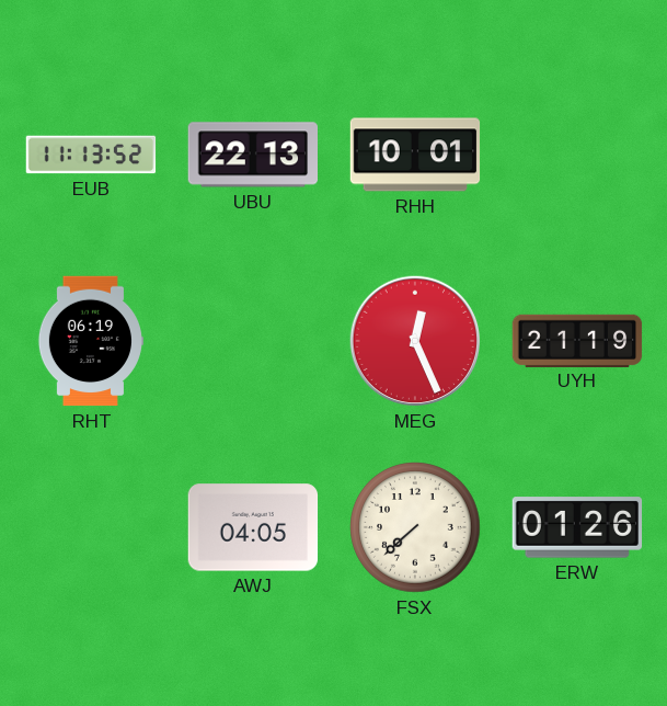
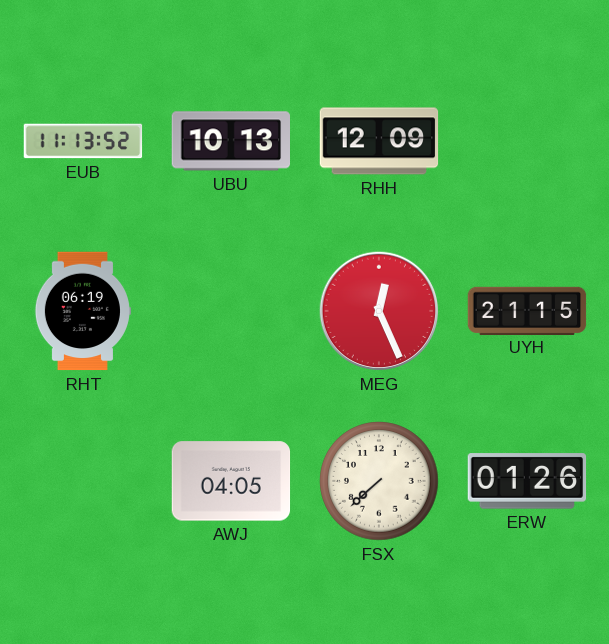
UBU: 22:13 -> 10:13 (231, 141)
RHH: 10:01 -> 12:09 (379, 141)
UYH: 21:19 -> 21:15 (527, 310)
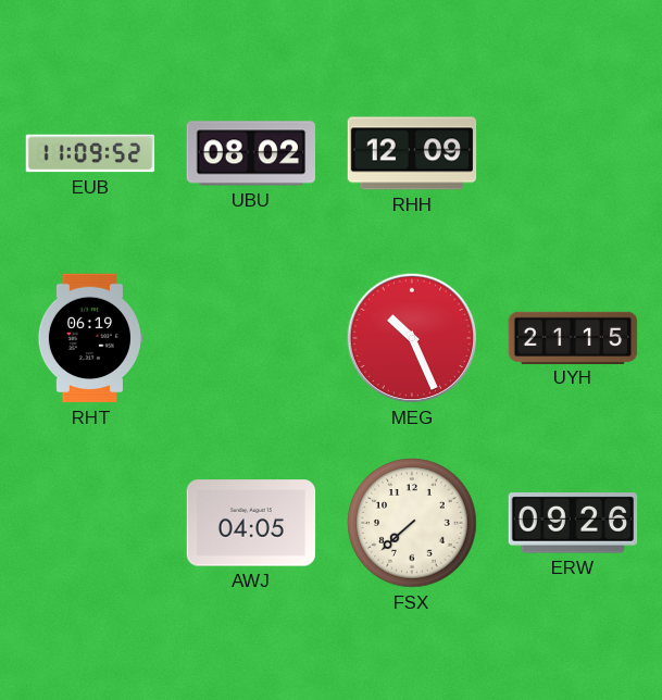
EUB: 11:13 -> 11:09 (90, 153)
UBU: 10:13 -> 08:02 (251, 153)
MEG: 12:26 -> 10:26 (412, 338)
ERW: 01:26 -> 09:26 (573, 523)
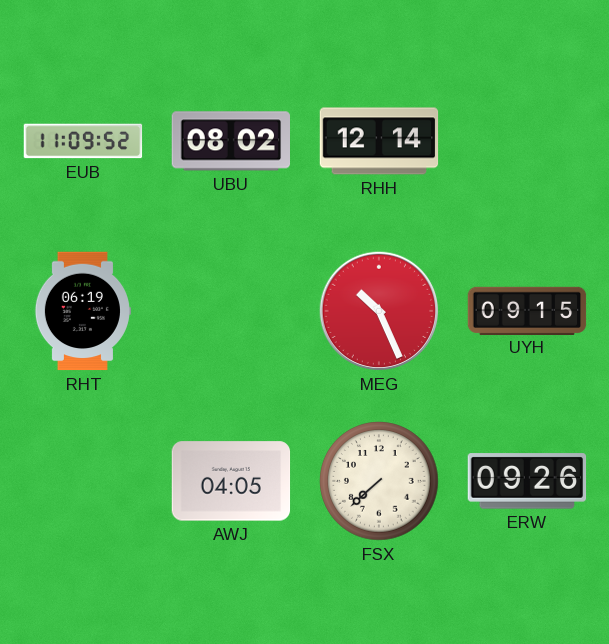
RHH: 12:09 -> 12:14 (379, 141)
UYH: 21:15 -> 09:15 (527, 310)
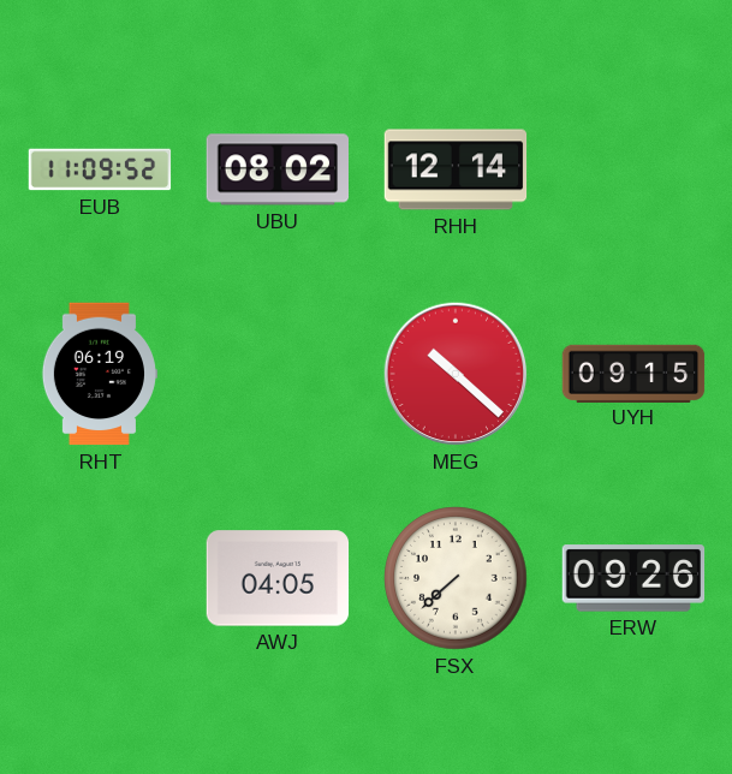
MEG: 10:26 -> 10:22 (456, 374)
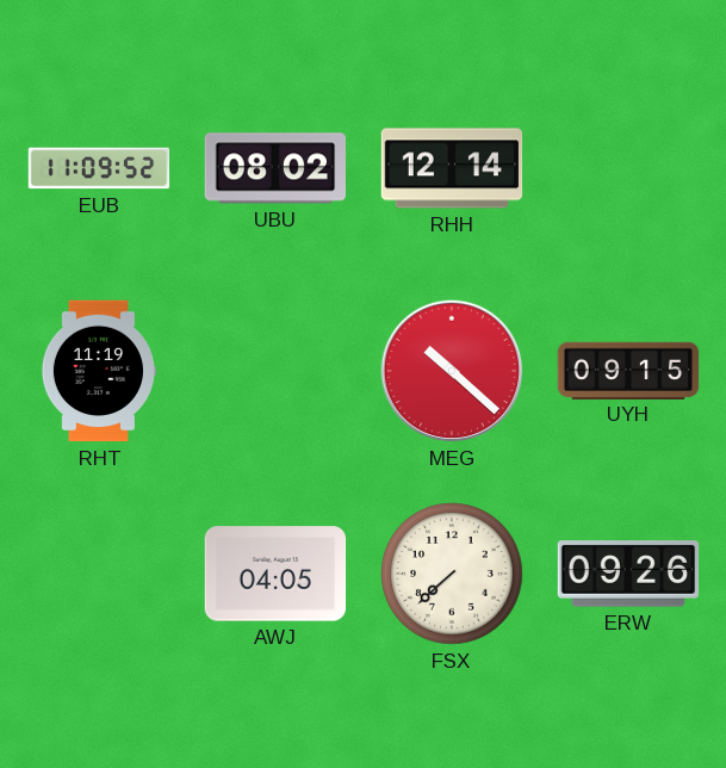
RHT: 06:19 -> 11:19 (98, 371)
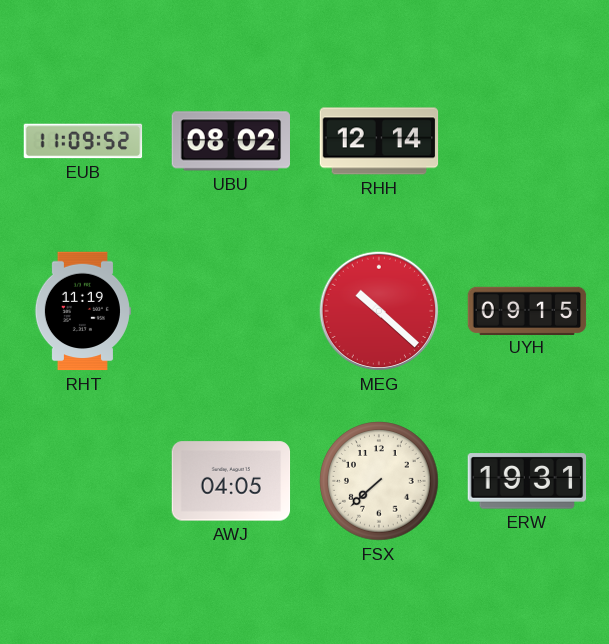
ERW: 09:26 -> 19:31 (527, 481)
